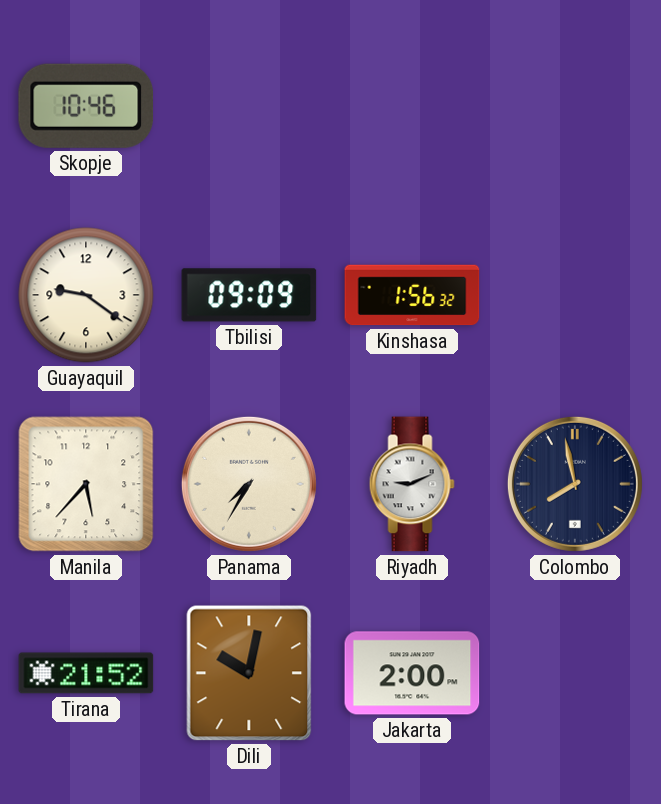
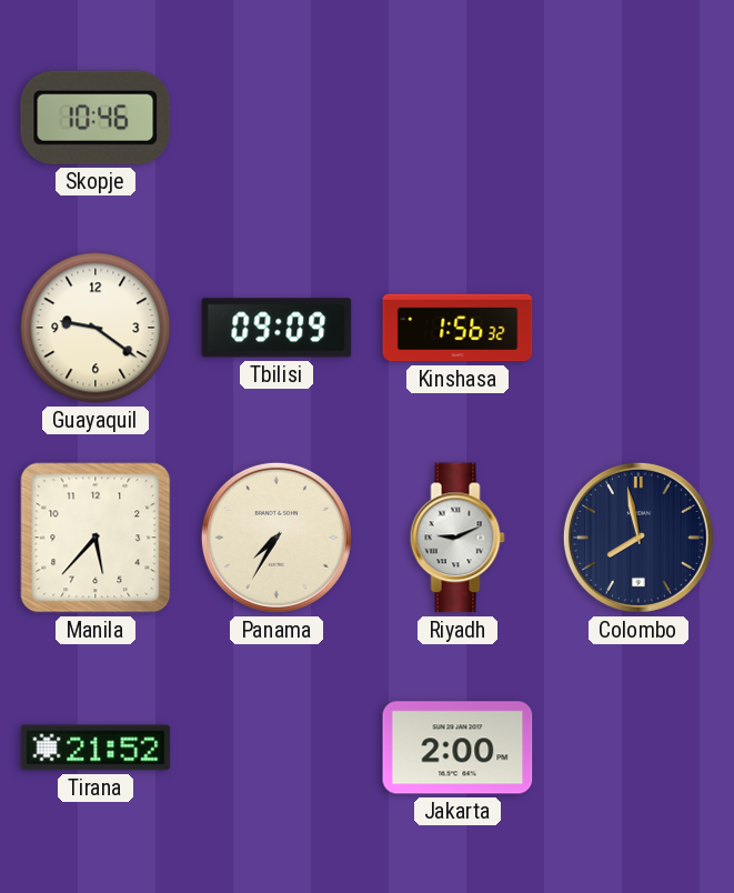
Dili: 10:02 -> none (249, 673)
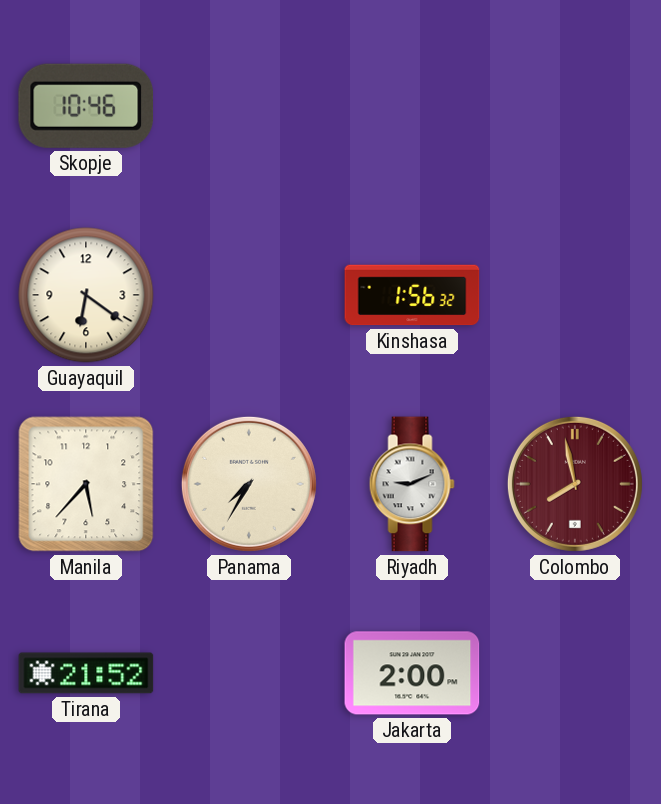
Guayaquil: 9:21 -> 6:21 (86, 295)
Tbilisi: 09:09 -> none (276, 328)
Colombo dial: navy -> burgundy (575, 484)
